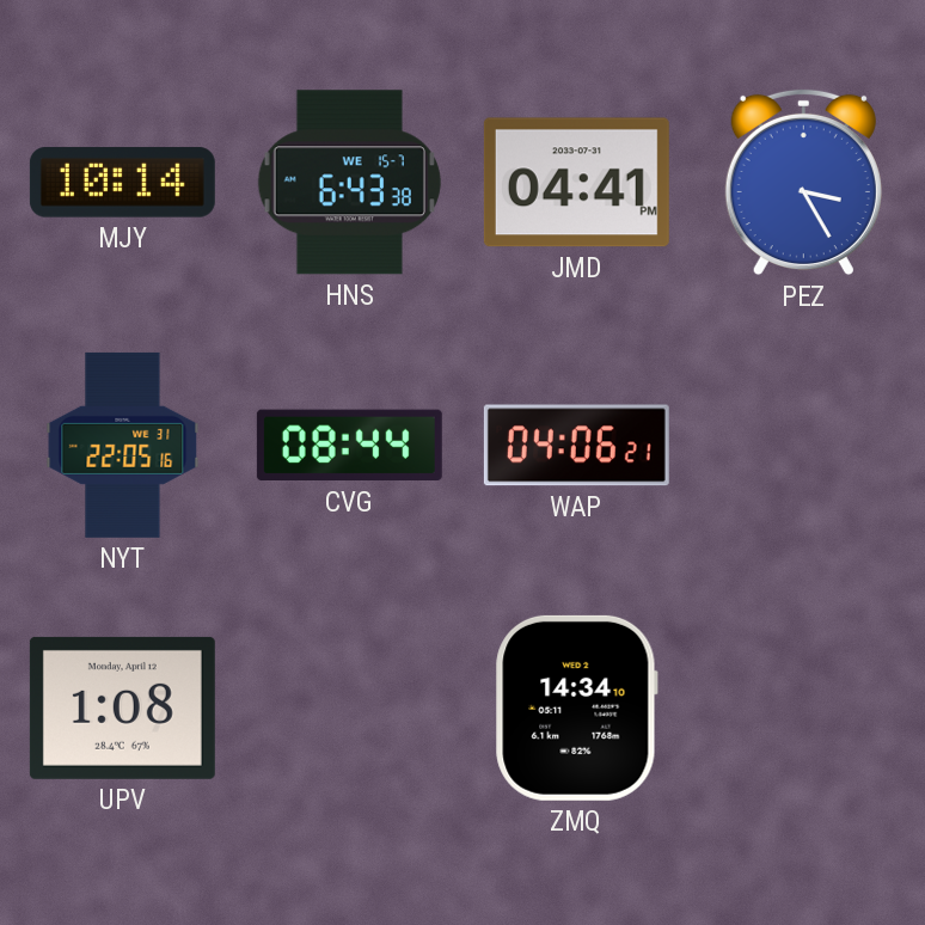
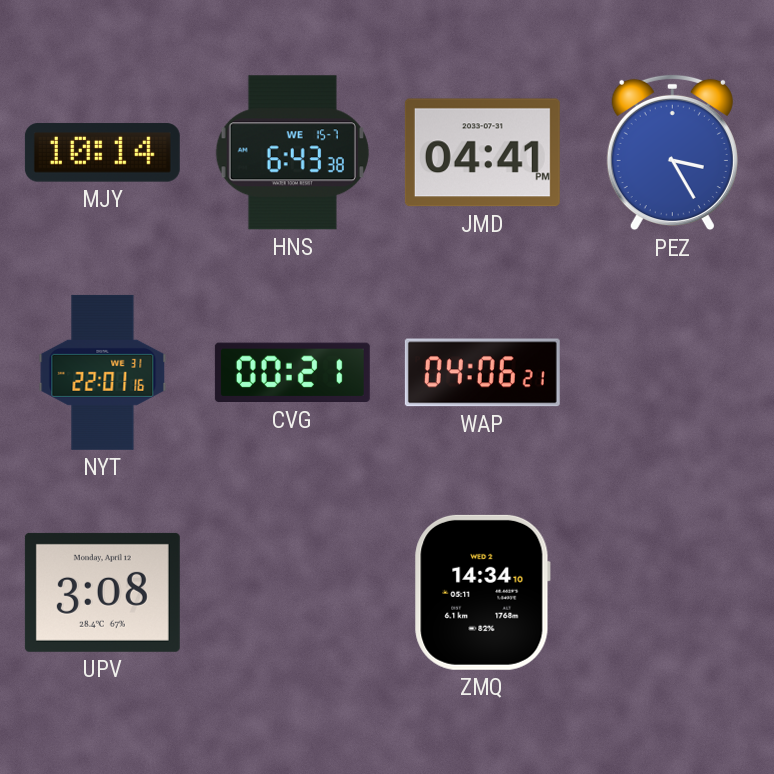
NYT: 22:05 -> 22:01 (103, 372)
CVG: 08:44 -> 00:21 (292, 373)
UPV: 1:08 -> 3:08 (102, 592)
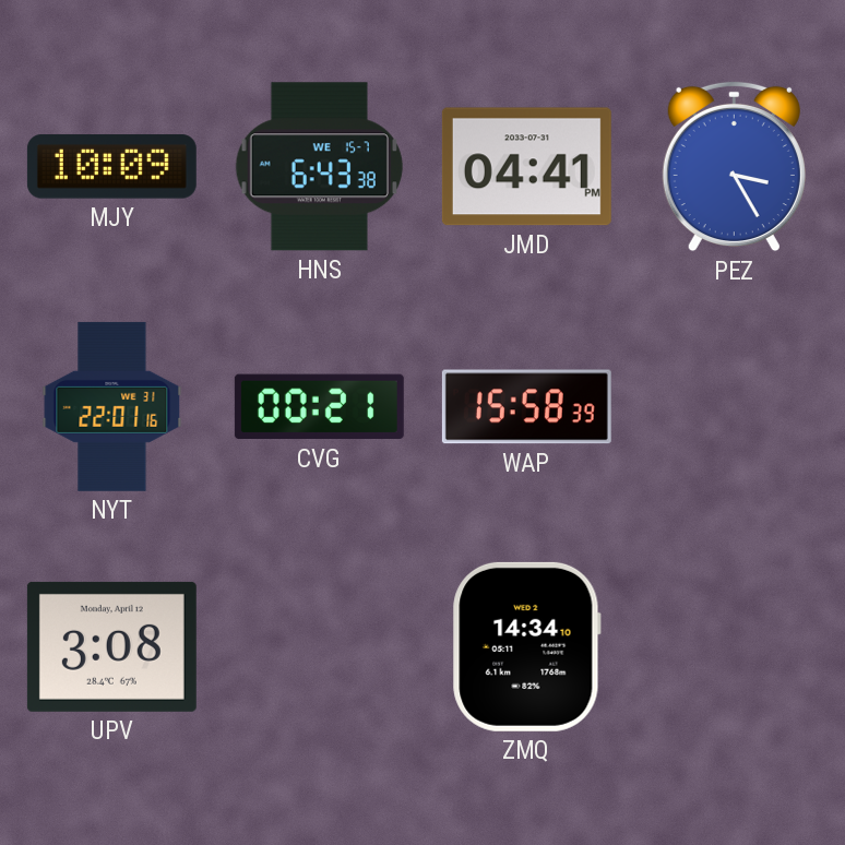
MJY: 10:14 -> 10:09 (111, 167)
WAP: 04:06 -> 15:58 (526, 407)
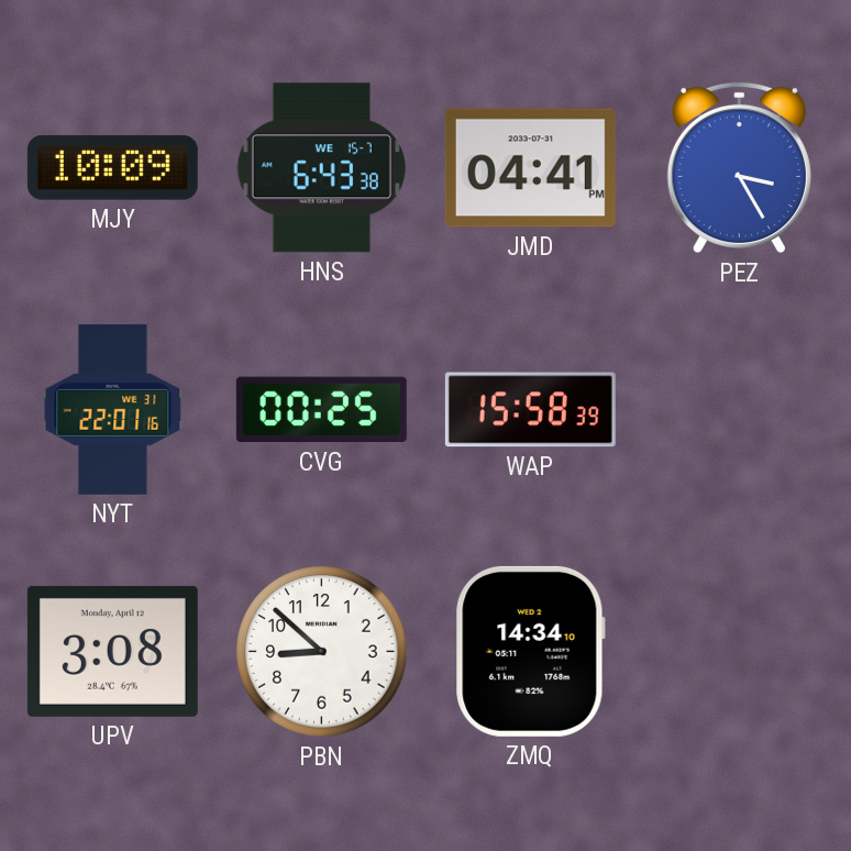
CVG: 00:21 -> 00:25 (321, 410)
PBN: none -> 8:52 (322, 652)
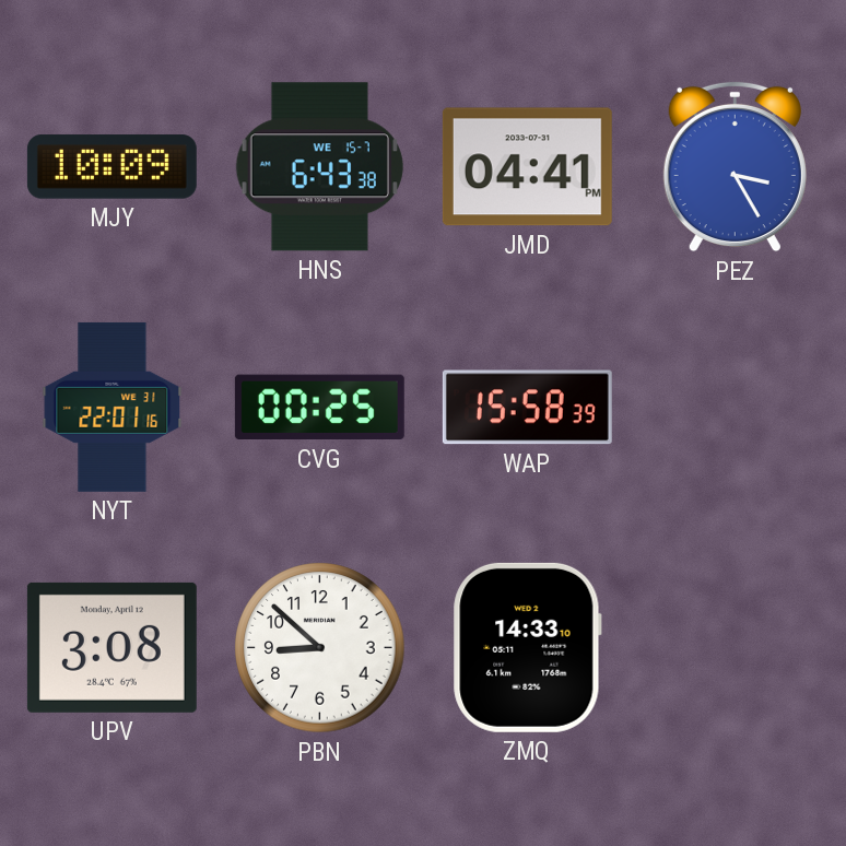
ZMQ: 14:34 -> 14:33 (527, 647)
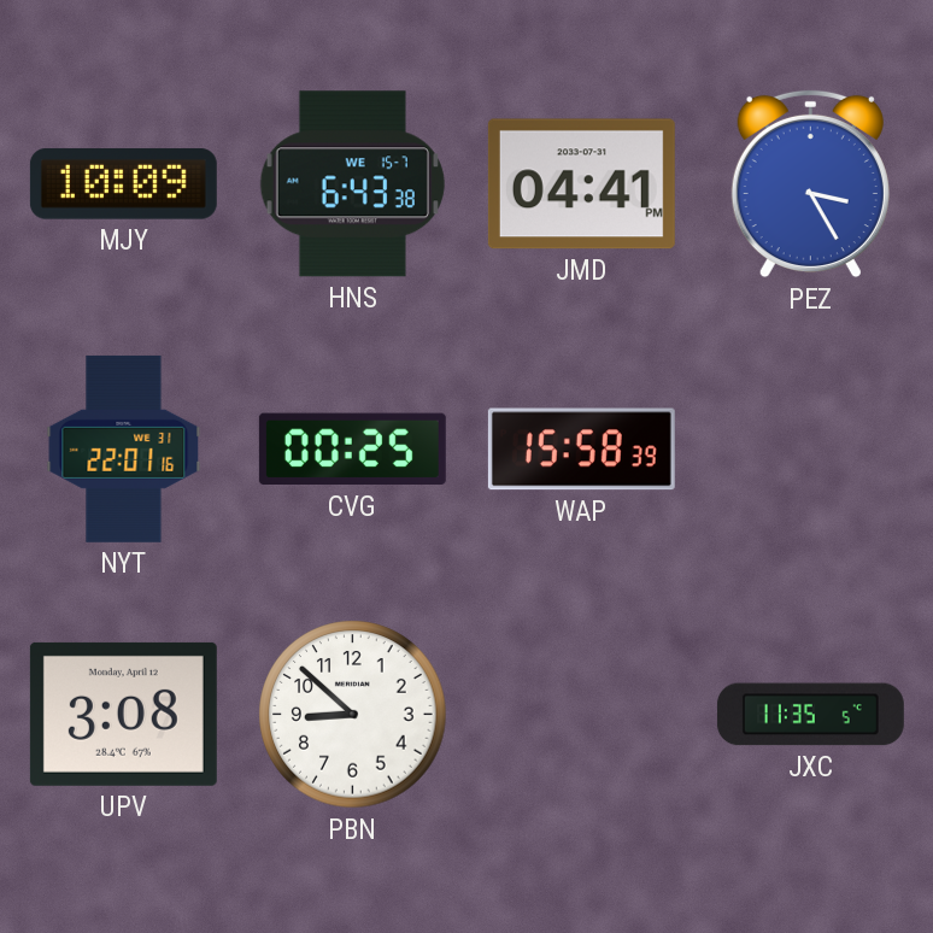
ZMQ: 14:33 -> none (527, 647)
JXC: none -> 11:35 (810, 715)
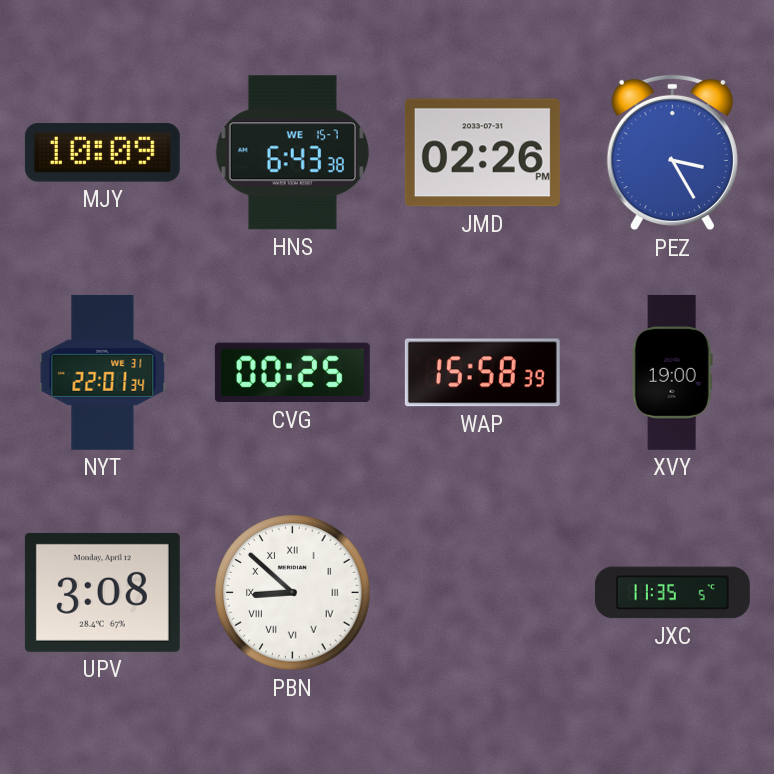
JMD: 04:41 -> 02:26 (482, 153)
NYT: 22:01:16 -> 22:01:34 (103, 372)
XVY: none -> 19:00 (672, 372)
PBN numerals: Arabic -> Roman (293, 593)
